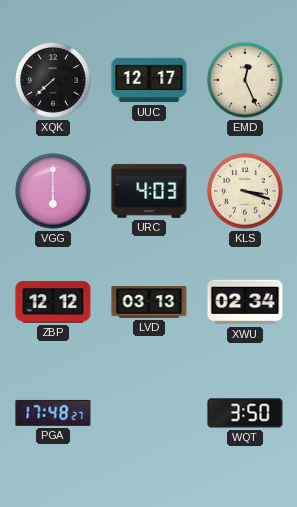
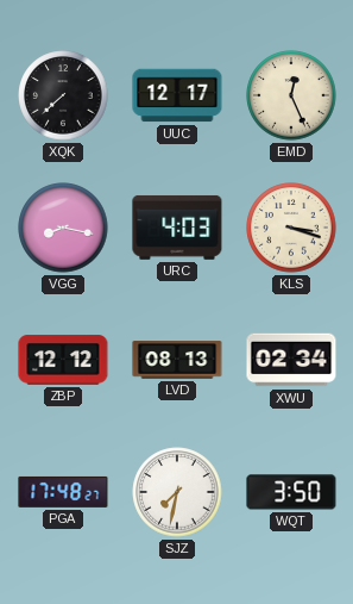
VGG: 6:00 -> 8:17 (63, 228)
LVD: 03:13 -> 08:13 (177, 360)
SJZ: none -> 7:32 (177, 492)
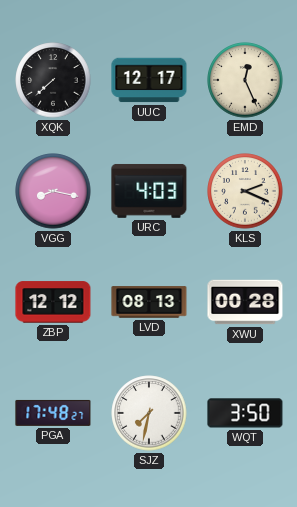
KLS: 3:18 -> 2:19 (245, 191)
XWU: 02:34 -> 00:28 (245, 302)
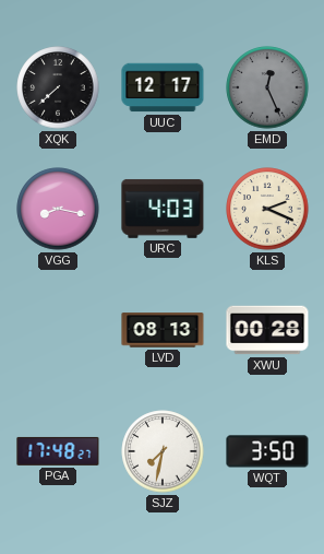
EMD dial: cream -> grey (267, 87)
ZBP: 12:12 -> none (53, 302)
